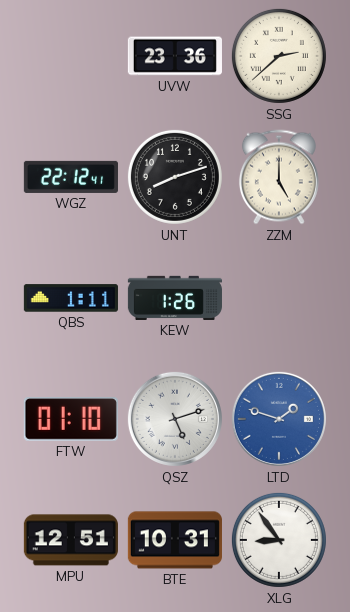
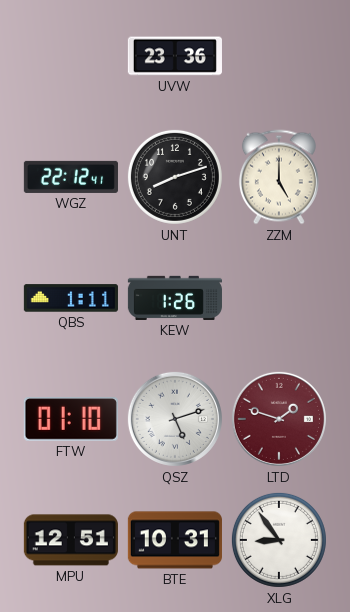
SSG: 2:38 -> none (279, 56)
LTD dial: blue -> burgundy (279, 419)
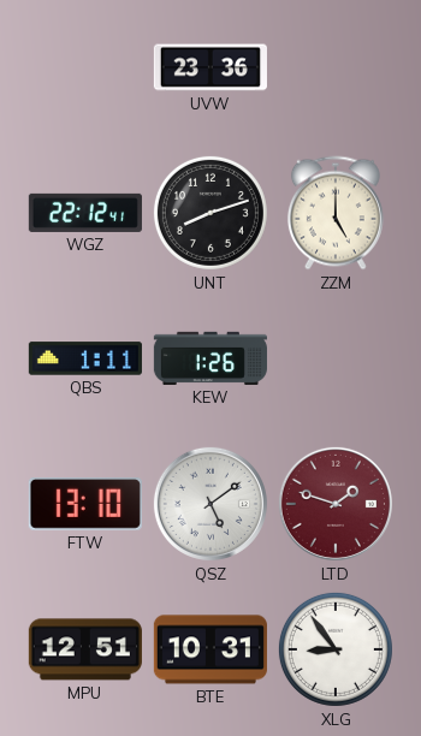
FTW: 01:10 -> 13:10 (85, 504)
QSZ: 5:12 -> 5:09 (210, 504)
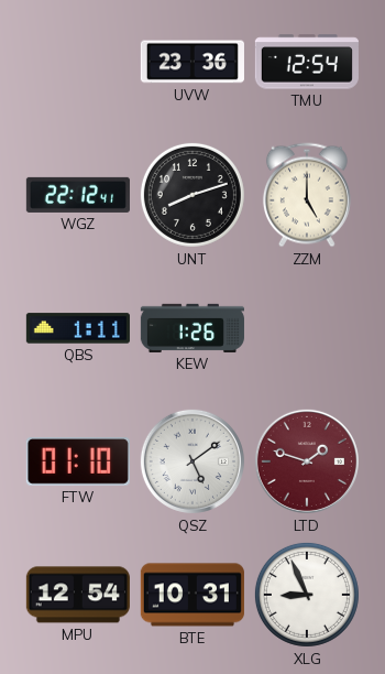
TMU: none -> 12:54 (307, 62)
FTW: 13:10 -> 01:10 (78, 461)
MPU: 12:51 -> 12:54 (78, 595)
XLG: 8:54 -> 8:56 (307, 595)
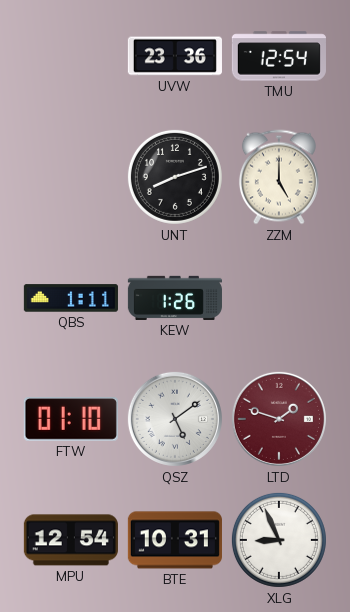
WGZ: 22:12 -> none (78, 195)
